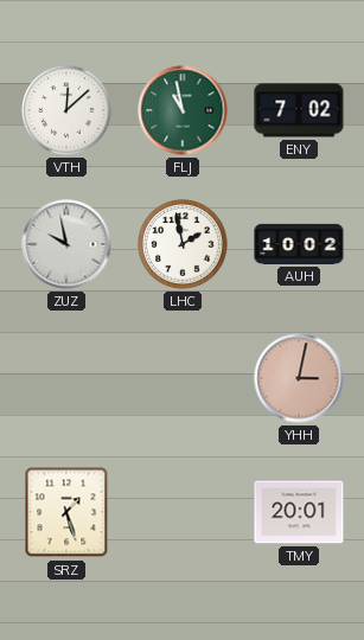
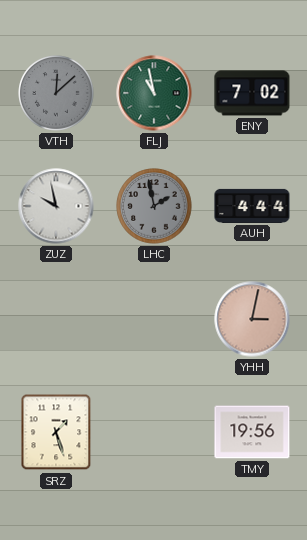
VTH dial: white -> grey (56, 93)
LHC dial: white -> grey (154, 206)
AUH: 10:02 -> 4:44 (252, 206)
TMY: 20:01 -> 19:56 (252, 432)
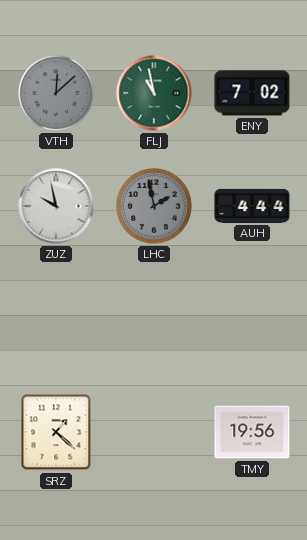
YHH: 3:02 -> none (252, 319)
SRZ: 1:27 -> 1:22 (56, 432)
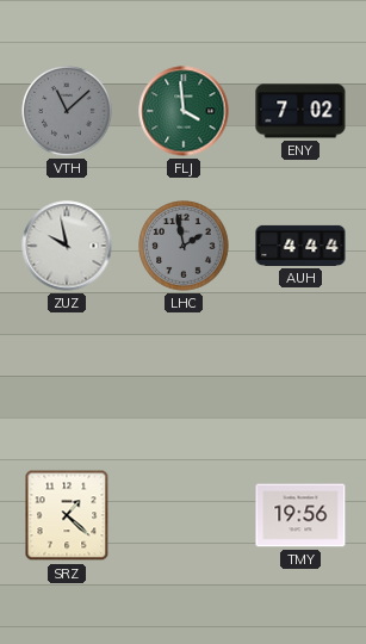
VTH: 12:08 -> 11:08 (67, 111)
FLJ: 10:58 -> 3:59 (184, 111)
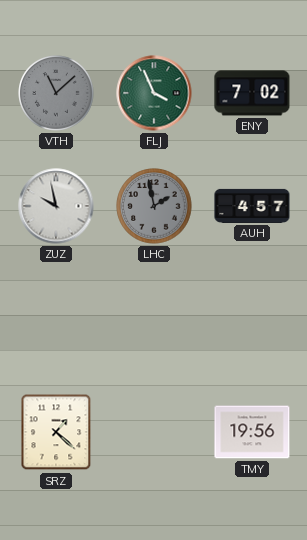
FLJ: 3:59 -> 3:56 (154, 93)
AUH: 4:44 -> 4:57 (252, 206)
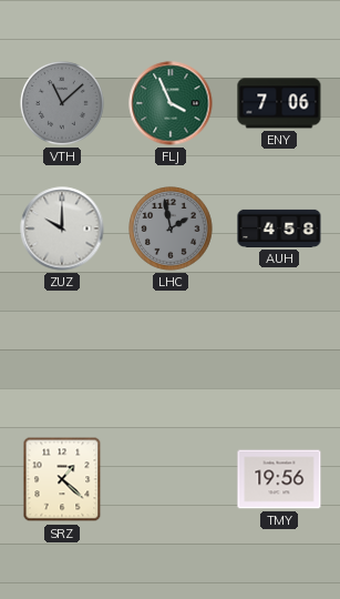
ENY: 7:02 -> 7:06 (279, 103)
ZUZ: 9:58 -> 10:00 (62, 229)
AUH: 4:57 -> 4:58 (279, 229)
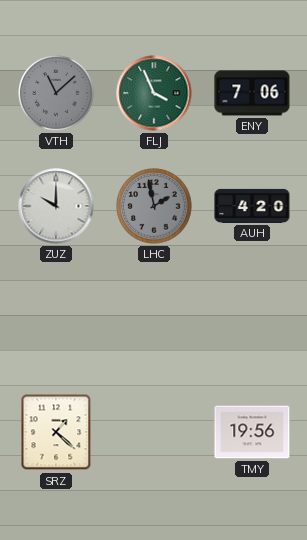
AUH: 4:58 -> 4:20 (252, 206)
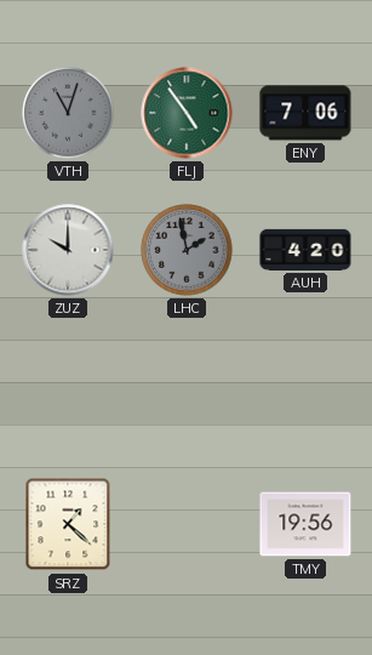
VTH: 11:08 -> 11:03 (68, 113)
FLJ: 3:56 -> 4:54 (187, 113)
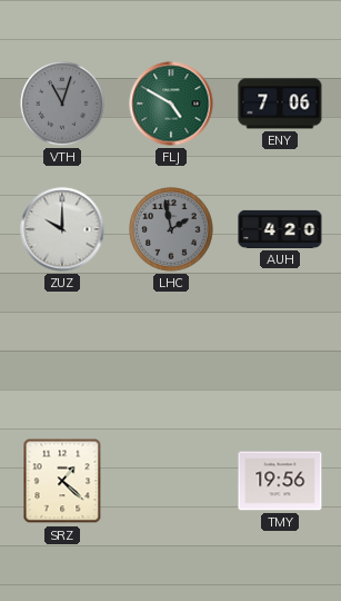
FLJ: 4:54 -> 4:50 (171, 104)
